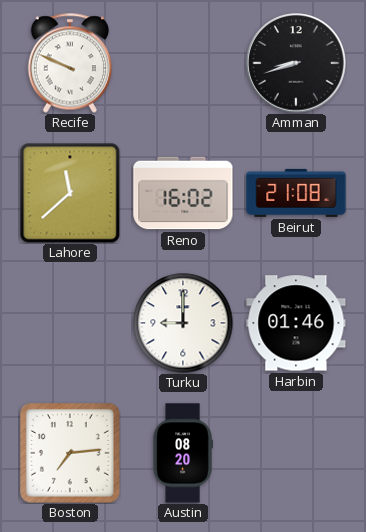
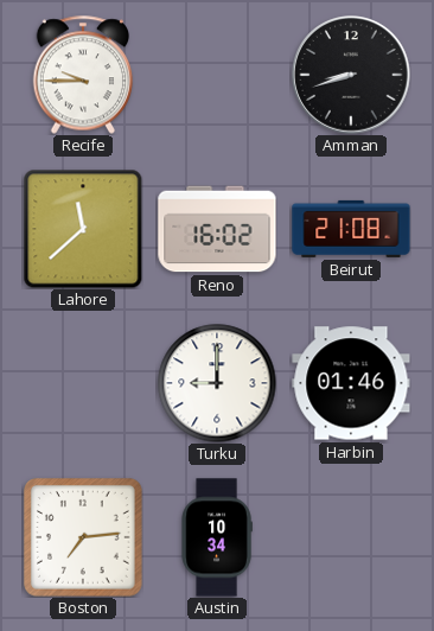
Recife: 9:49 -> 9:45 (83, 75)
Austin: 08:20 -> 10:34 (217, 537)
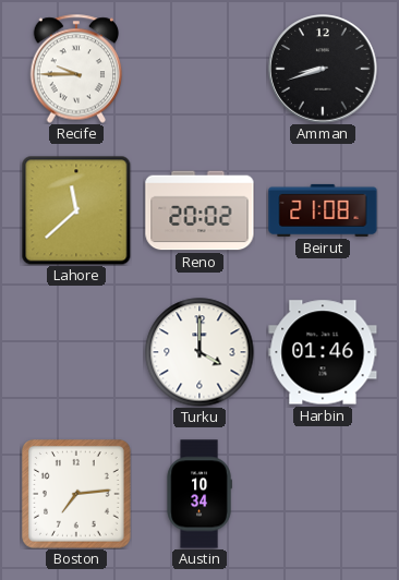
Reno: 16:02 -> 20:02 (199, 210)
Turku: 9:00 -> 4:00 (199, 352)
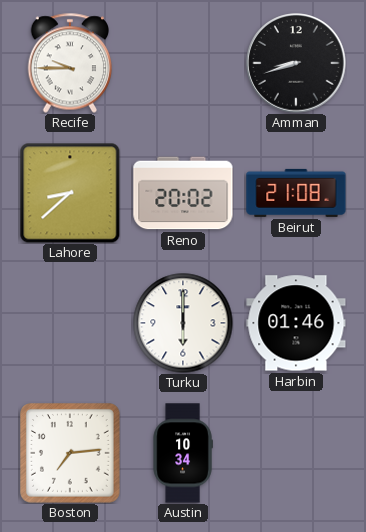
Lahore: 11:38 -> 8:38 (70, 193)
Turku: 4:00 -> 6:00 (183, 323)
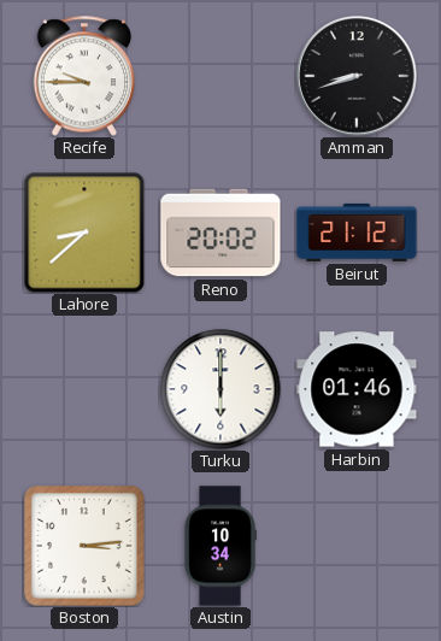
Beirut: 21:08 -> 21:12 (357, 233)
Boston: 7:14 -> 3:14 (86, 547)
